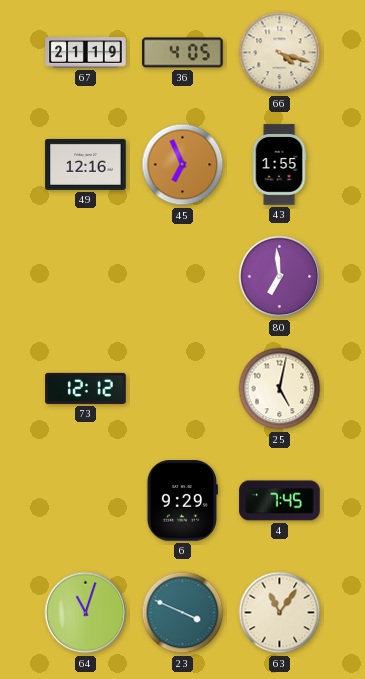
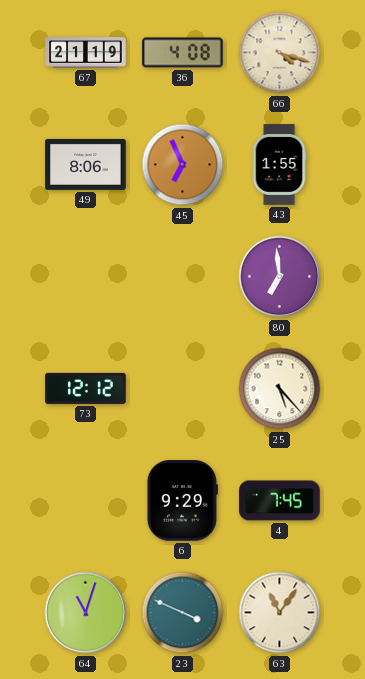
36: 4:05 -> 4:08 (183, 53)
49: 12:16 -> 8:06 (86, 164)
25: 5:02 -> 5:23 (280, 389)
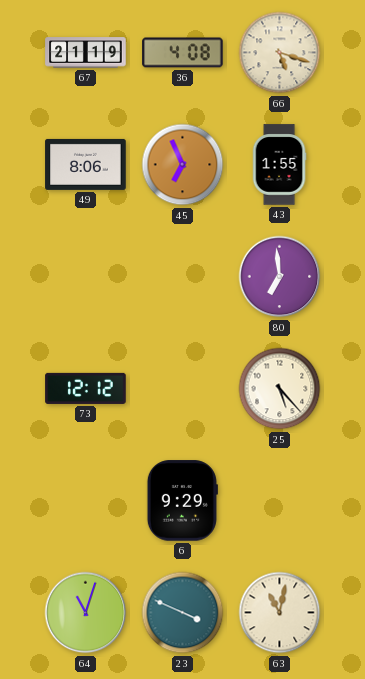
66: 4:18 -> 5:18 (280, 53)
4: 7:45 -> none (280, 501)
63: 11:06 -> 11:02 (280, 613)
